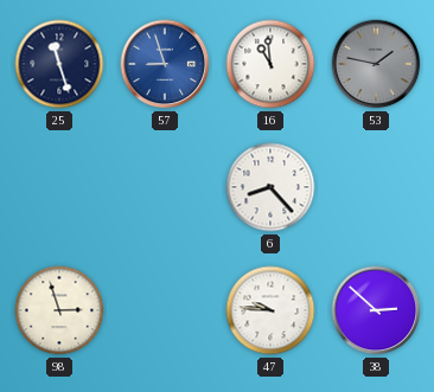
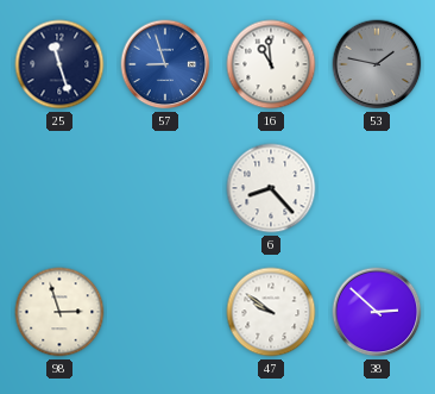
47: 9:46 -> 9:51 (271, 312)
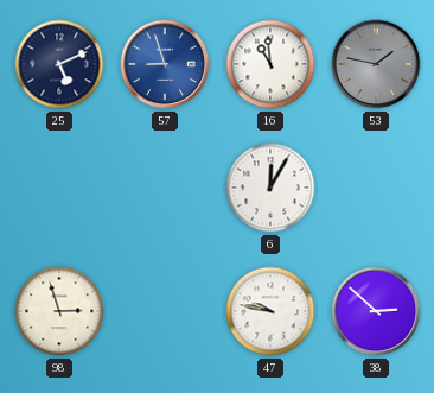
25: 11:27 -> 5:11 (59, 64)
6: 8:23 -> 12:05 (270, 188)
47: 9:51 -> 9:47 (270, 311)
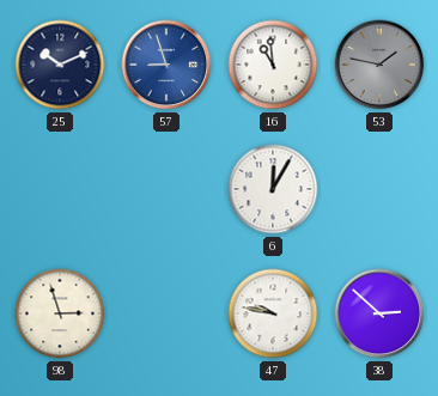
25: 5:11 -> 10:11 (60, 65)
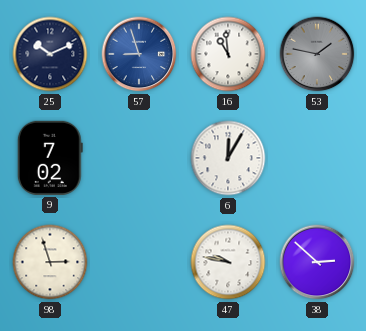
9: none -> 7:02 (50, 158)
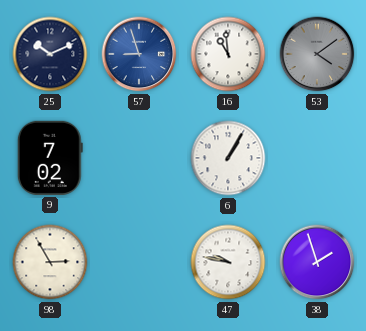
53: 1:47 -> 4:09 (317, 54)
6: 12:05 -> 1:05 (228, 158)
98: 2:57 -> 2:55 (50, 262)
38: 2:52 -> 1:57 (317, 262)
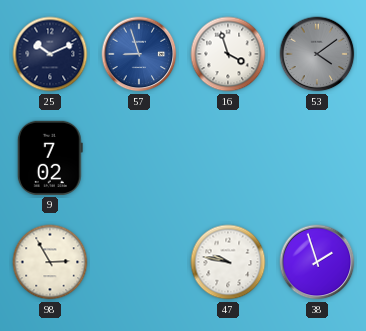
16: 10:59 -> 3:57 (228, 54)
6: 1:05 -> none (228, 158)
